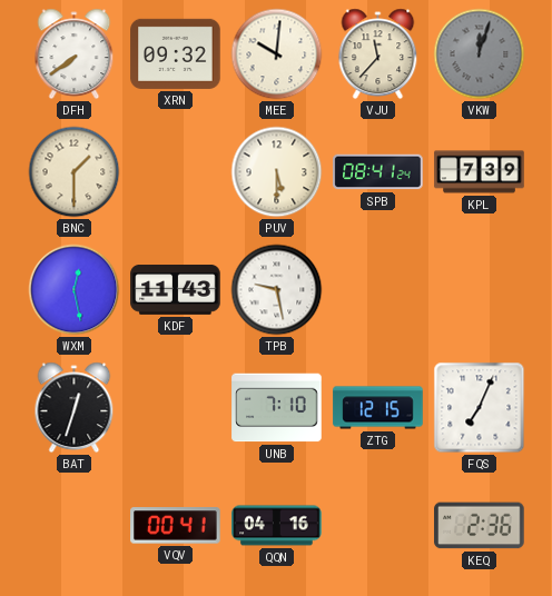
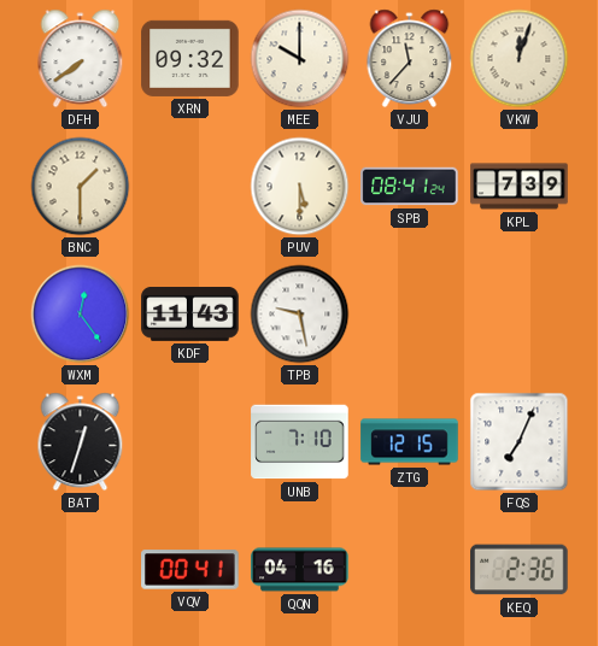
MEE: 10:01 -> 10:00 (300, 59)
VKW dial: grey -> cream (520, 59)
WXM: 12:28 -> 12:24 (81, 315)
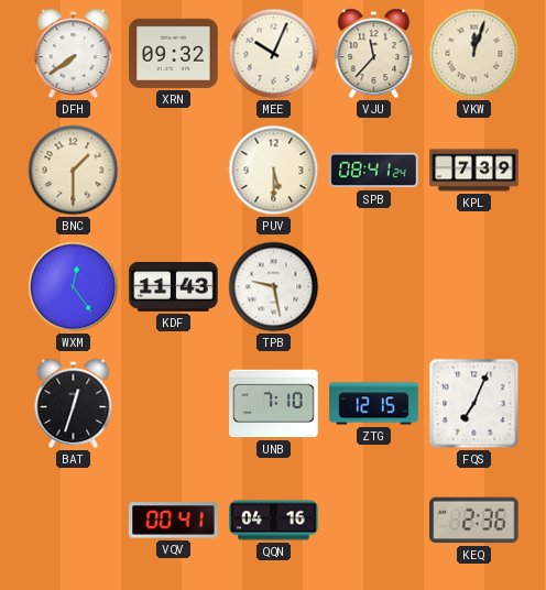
MEE: 10:00 -> 10:04 (274, 54)
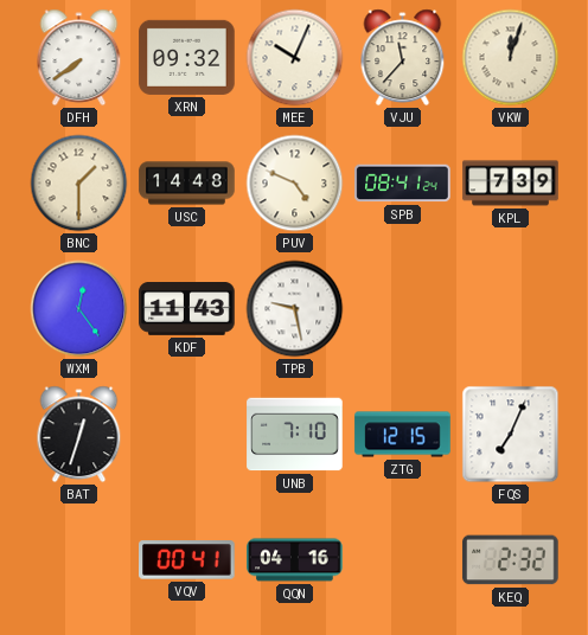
USC: none -> 14:48 (187, 184)
PUV: 5:30 -> 4:49 (295, 184)
KEQ: 2:36 -> 2:32 (511, 560)
